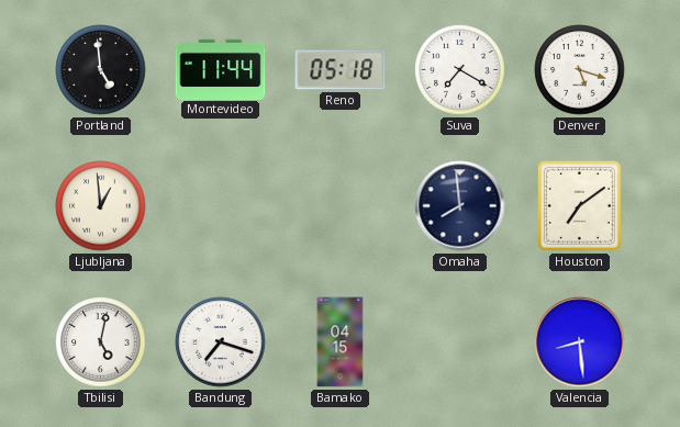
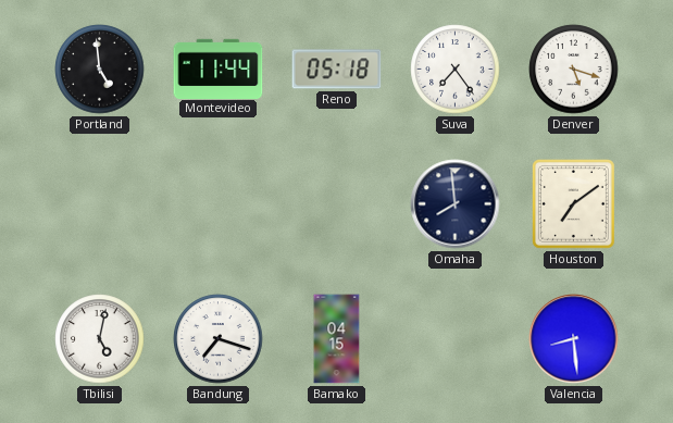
Suva: 7:20 -> 7:24 (456, 70)
Ljubljana: 12:59 -> none (101, 206)
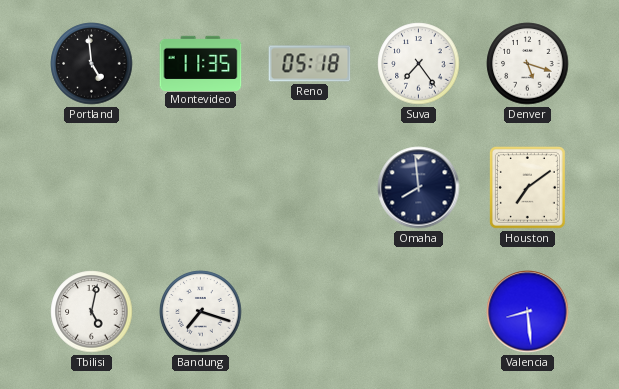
Montevideo: 11:44 -> 11:35 (201, 63)
Bamako: 04:15 -> none (337, 339)
